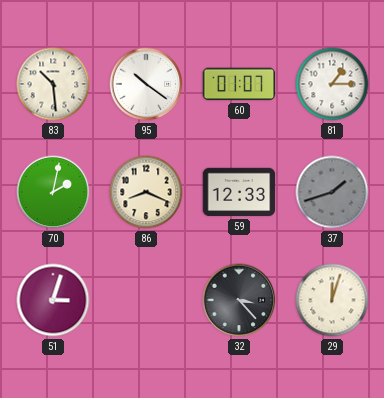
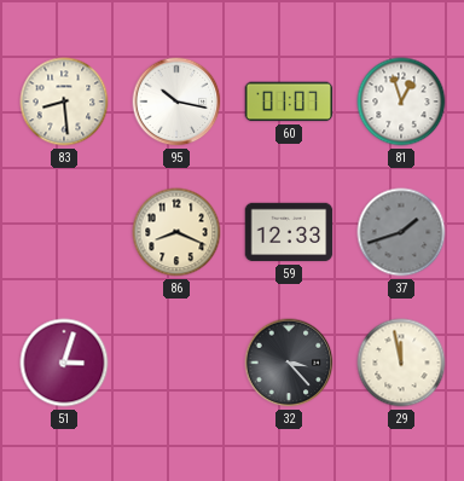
83: 10:29 -> 8:29 (64, 102)
95: 10:21 -> 10:17 (176, 102)
81: 1:15 -> 12:57 (401, 102)
70: 2:02 -> none (53, 192)
29: 12:03 -> 11:58 (401, 363)
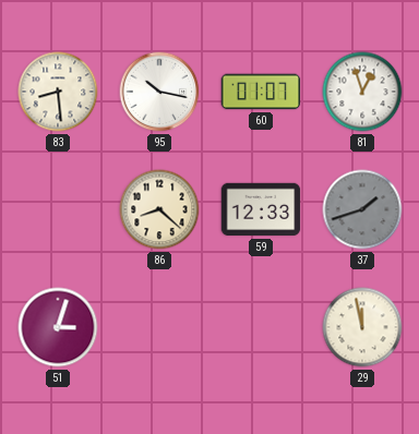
86: 8:19 -> 8:22 (159, 209)
32: 3:23 -> none (289, 363)
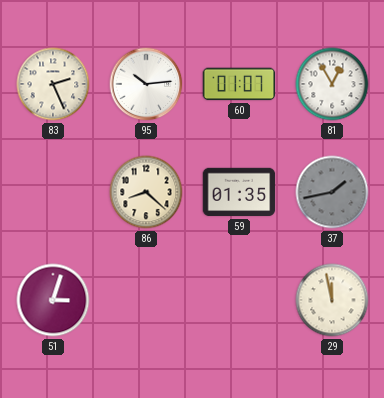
83: 8:29 -> 2:26 (53, 84)
95: 10:17 -> 10:14 (146, 84)
81: 12:57 -> 12:55 (332, 84)
59: 12:33 -> 01:35 (239, 192)
37: 1:42 -> 1:43 (332, 192)
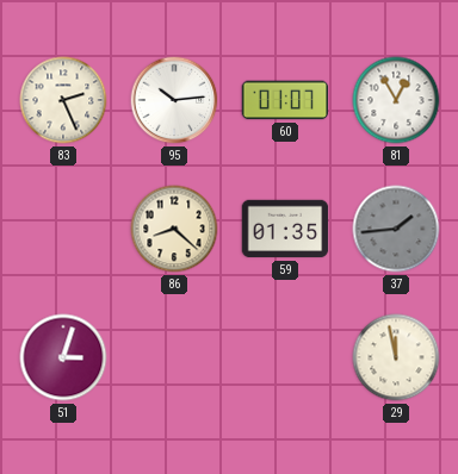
37: 1:43 -> 1:44 (396, 229)
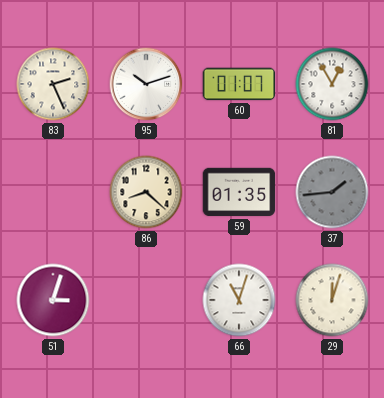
95: 10:14 -> 10:12 (146, 84)
66: none -> 11:03 (239, 300)
29: 11:58 -> 12:03 (332, 300)
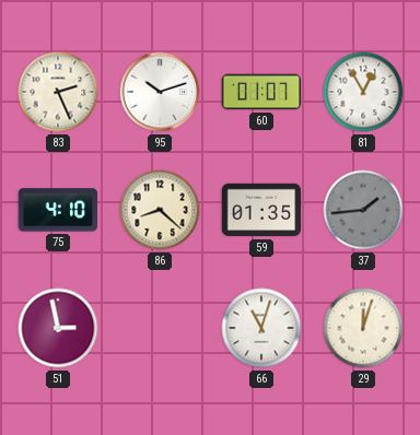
75: none -> 4:10 (58, 210)
51: 3:03 -> 2:58 (58, 328)
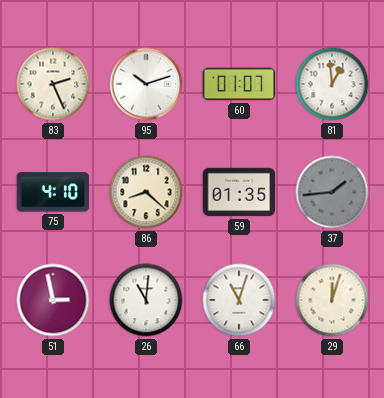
81: 12:55 -> 12:59 (332, 84)
26: none -> 11:01 (146, 300)
